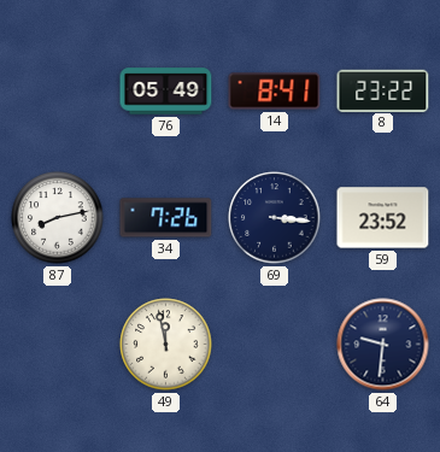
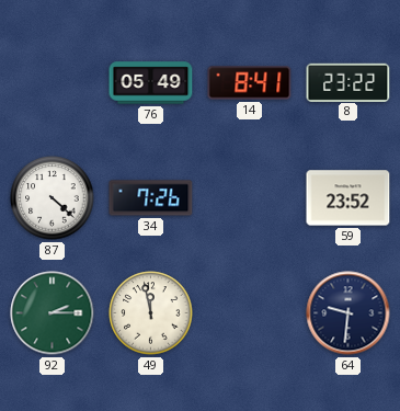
87: 8:13 -> 4:22 (53, 198)
69: 3:16 -> none (275, 218)
92: none -> 2:15 (53, 313)
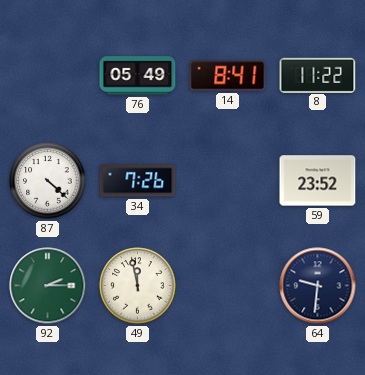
8: 23:22 -> 11:22 (318, 75)
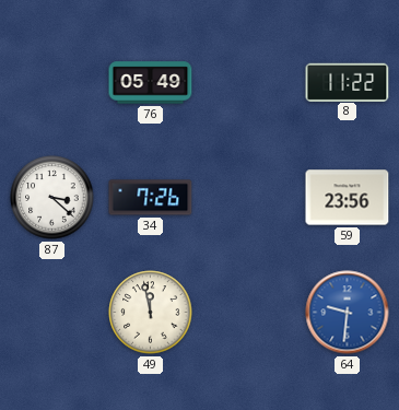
14: 8:41 -> none (228, 76)
87: 4:22 -> 3:22 (52, 198)
59: 23:52 -> 23:56 (348, 198)
92: 2:15 -> none (48, 286)
64 dial: navy -> blue (348, 313)
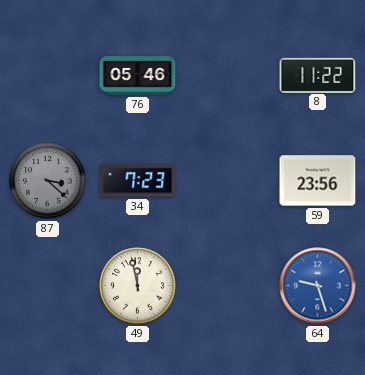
76: 05:49 -> 05:46 (138, 76)
87 dial: white -> grey (48, 181)
34: 7:26 -> 7:23 (138, 181)
64: 9:31 -> 9:27 (318, 286)
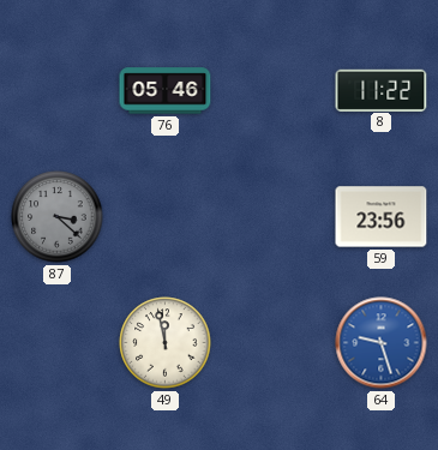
34: 7:23 -> none (138, 181)
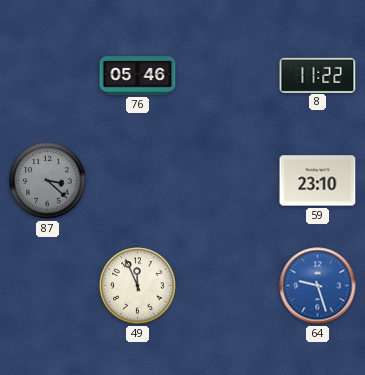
59: 23:56 -> 23:10 (318, 181)
49: 11:58 -> 11:56 (138, 286)
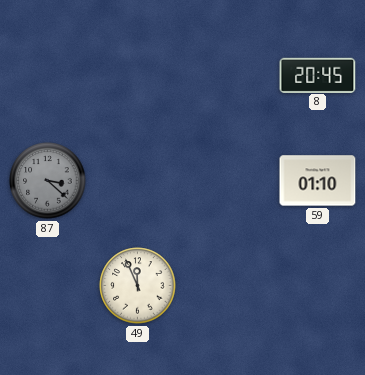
76: 05:46 -> none (138, 76)
8: 11:22 -> 20:45 (318, 75)
59: 23:10 -> 01:10 (318, 181)
64: 9:27 -> none (318, 286)
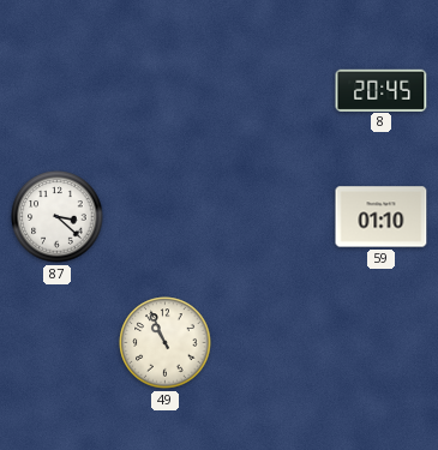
87 dial: grey -> white (58, 217)
49: 11:56 -> 10:56 (166, 343)
